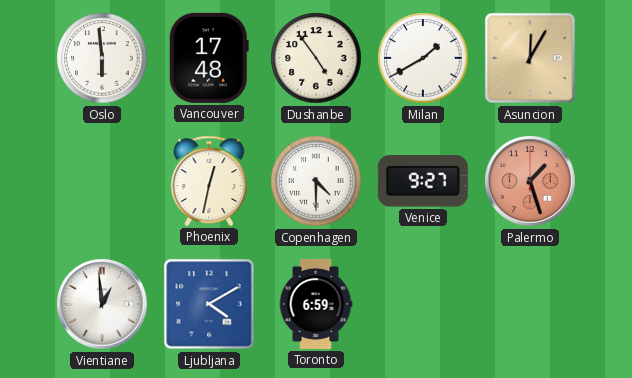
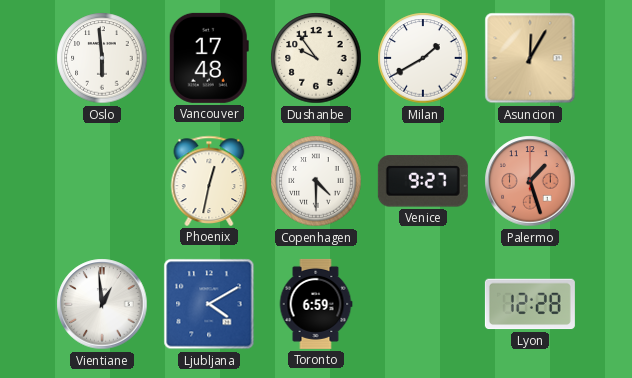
Dushanbe: 4:54 -> 9:54 (316, 58)
Lyon: none -> 12:28 (530, 304)
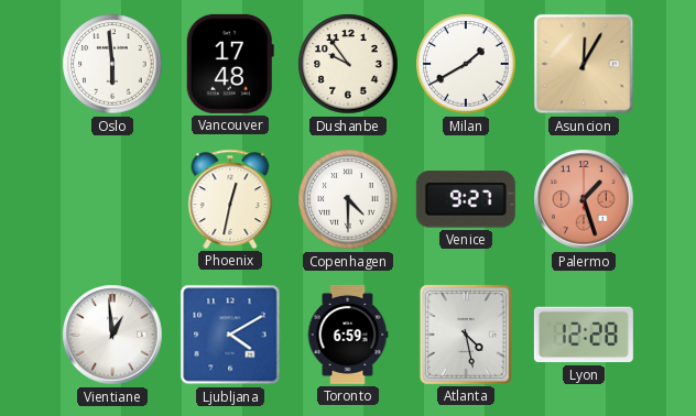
Atlanta: none -> 4:28 (466, 335)
